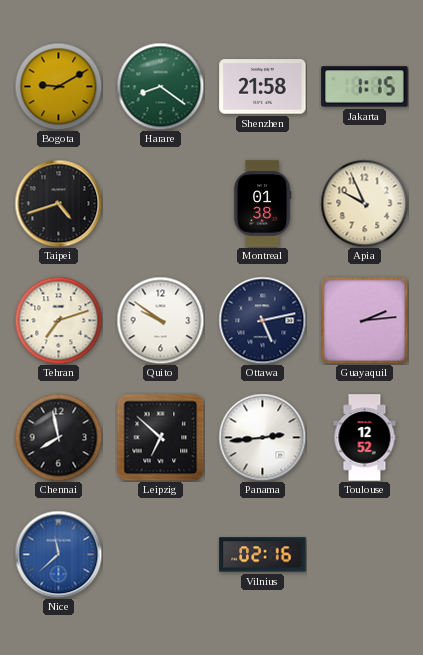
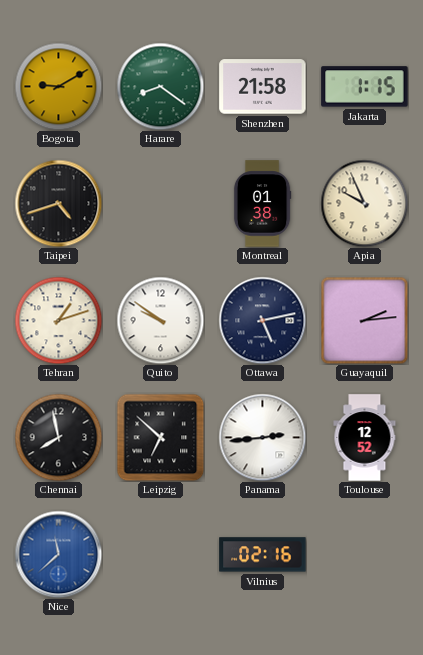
Tehran: 7:12 -> 1:12 (58, 320)
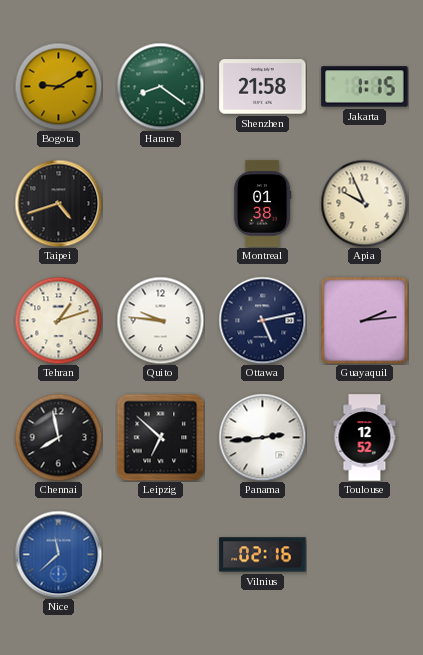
Quito: 9:51 -> 9:46 (160, 320)
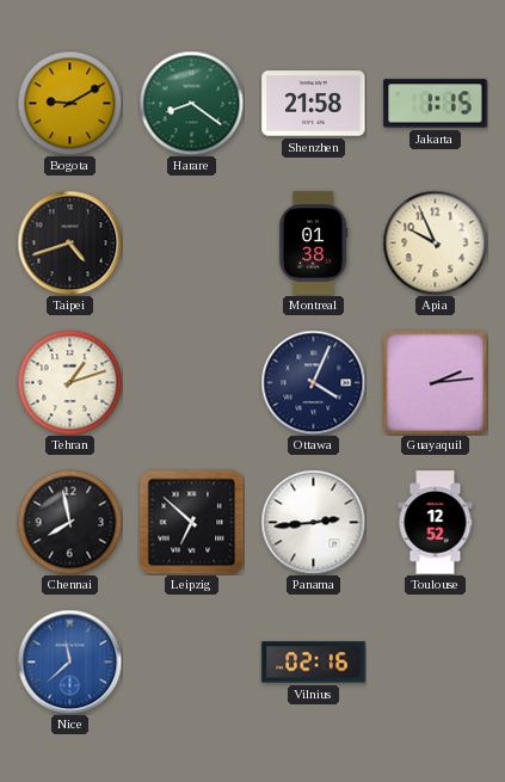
Quito: 9:46 -> none (160, 320)
Ottawa: 5:13 -> 4:04 (313, 382)
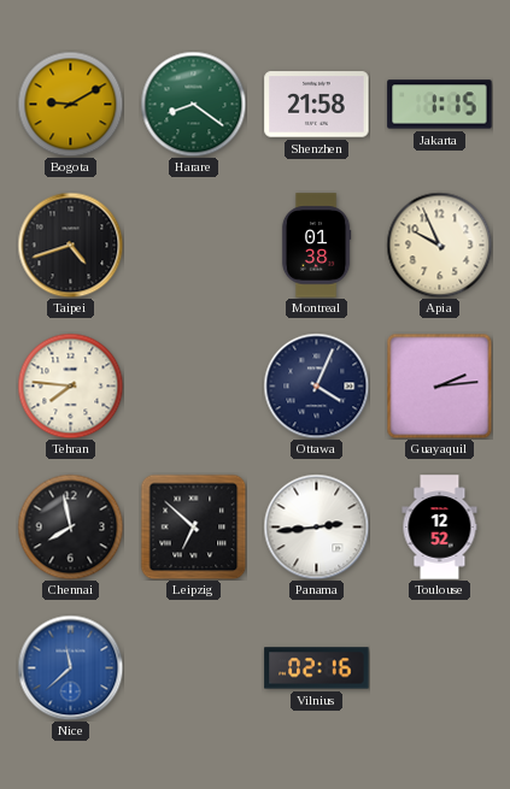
Tehran: 1:12 -> 7:46 (70, 385)
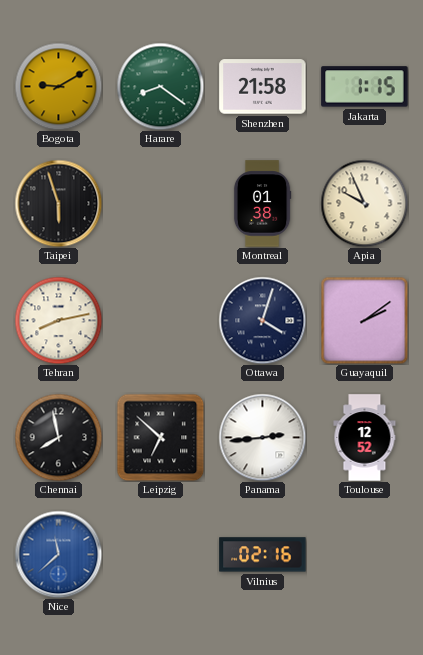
Taipei: 4:42 -> 5:57 (58, 203)
Tehran: 7:46 -> 8:13 (58, 320)
Ottawa: 4:04 -> 4:03 (262, 320)
Guayaquil: 2:14 -> 2:09 (364, 320)
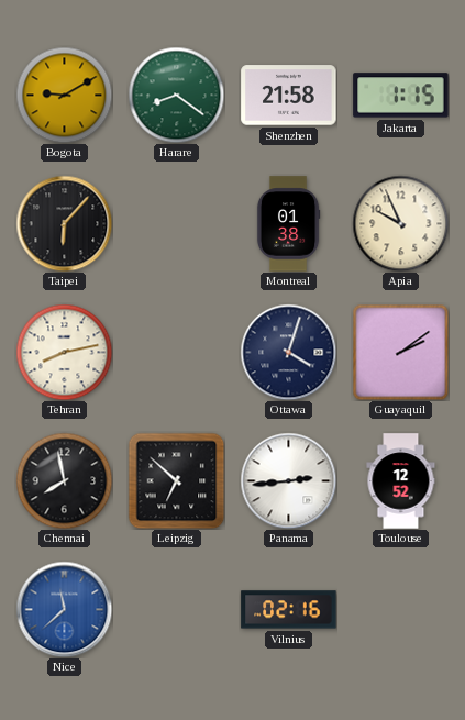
Taipei: 5:57 -> 6:07 (64, 223)
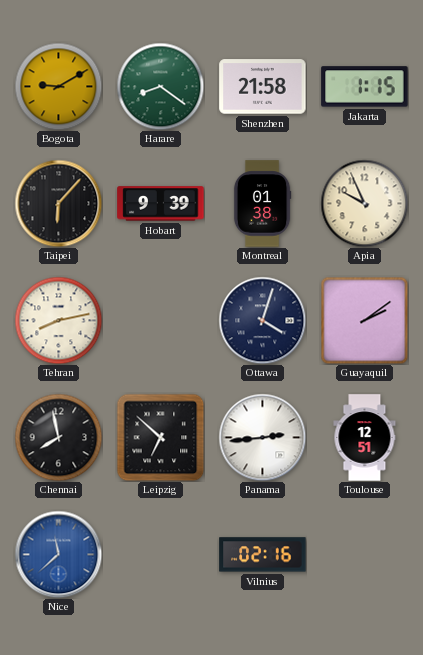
Hobart: none -> 9:39 (161, 204)
Toulouse: 12:52 -> 12:51 (365, 438)
